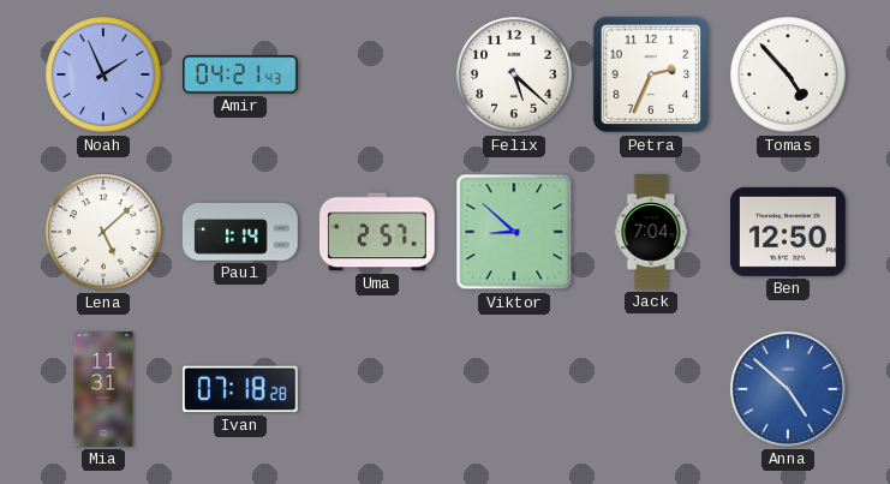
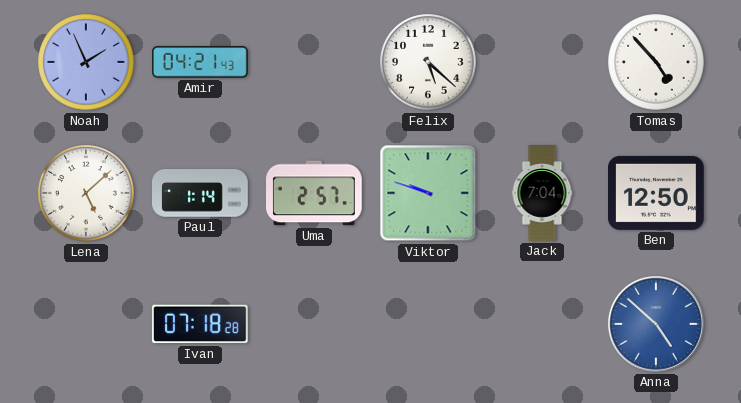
Petra: 2:34 -> none (651, 74)
Viktor: 8:52 -> 9:48 (428, 193)
Mia: 11:31 -> none (103, 389)
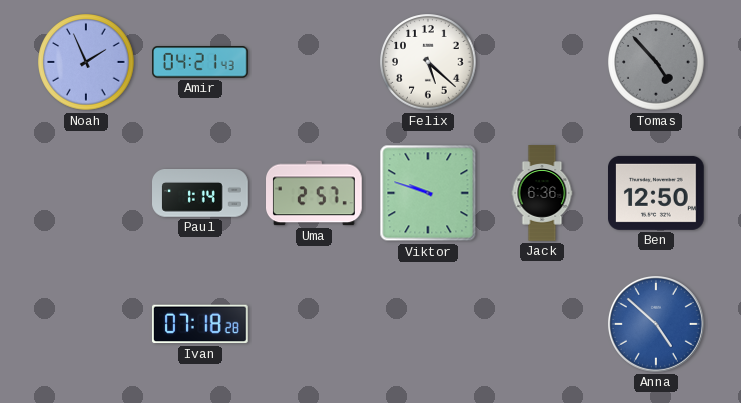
Tomas dial: white -> grey (656, 62)
Lena: 5:08 -> none (86, 193)
Jack: 7:04 -> 6:36 (542, 193)
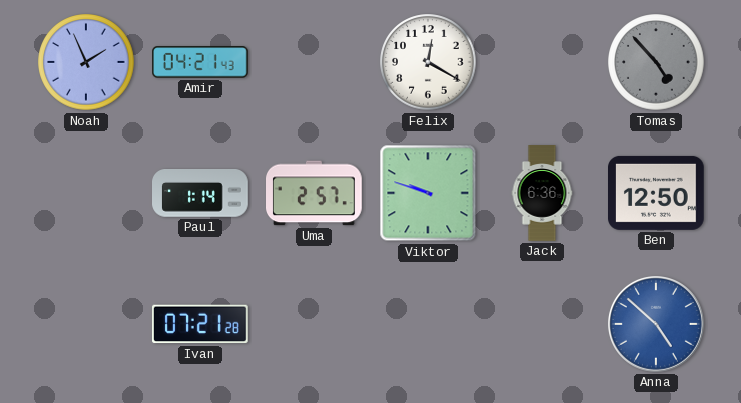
Felix: 5:22 -> 12:20 (428, 62)
Ivan: 07:18 -> 07:21 (201, 324)
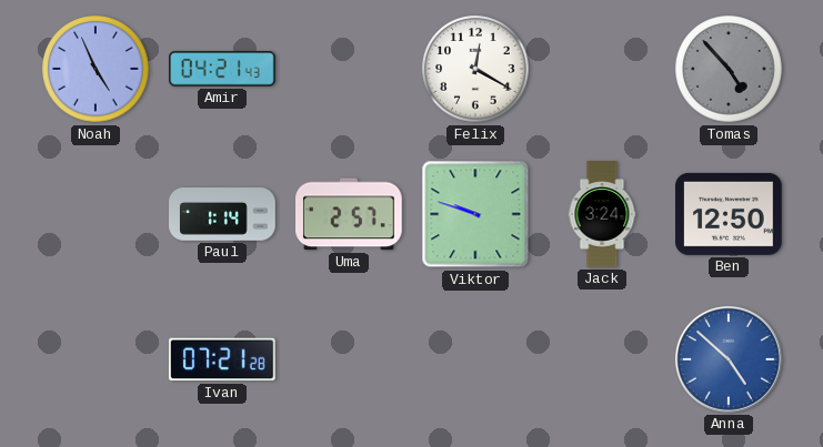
Noah: 1:56 -> 4:56 (96, 69)
Jack: 6:36 -> 3:24 (602, 214)
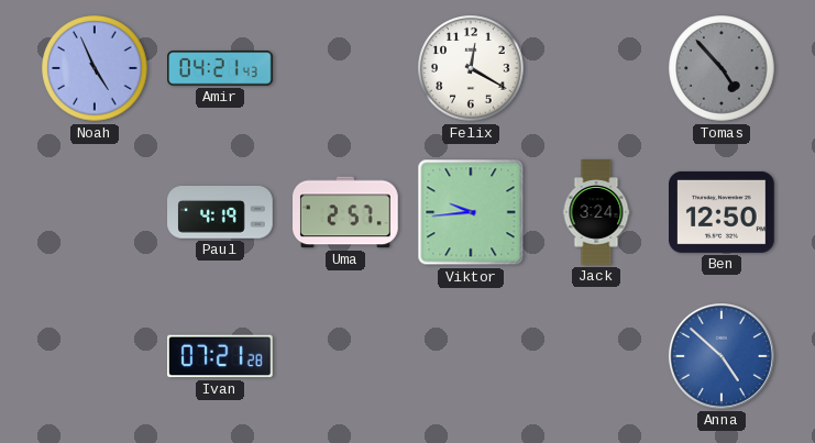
Paul: 1:14 -> 4:19 (220, 213)
Viktor: 9:48 -> 9:44 (471, 212)
